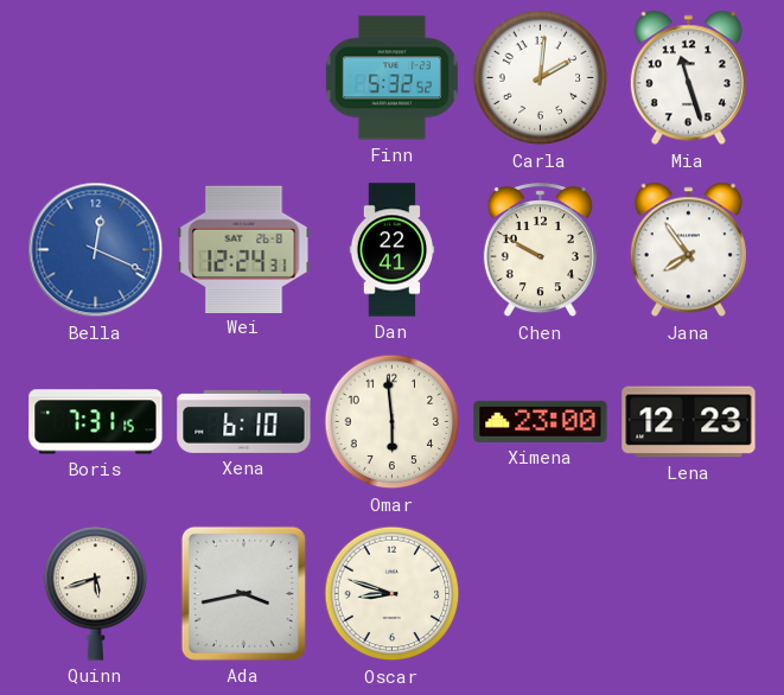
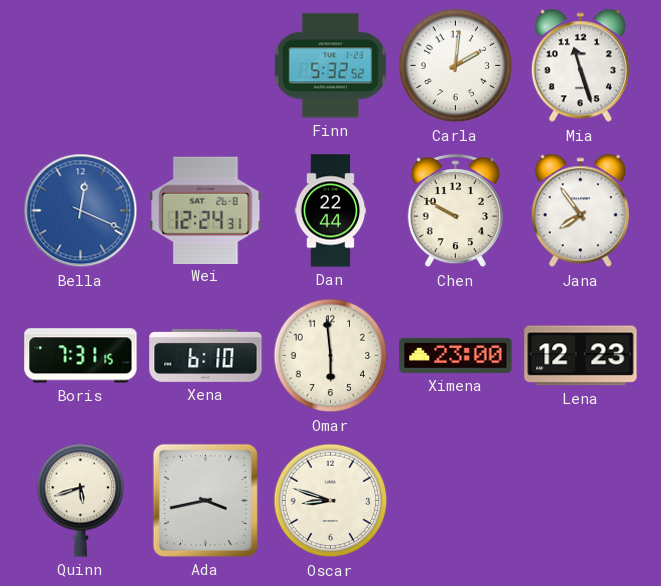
Dan: 22:41 -> 22:44 (331, 211)
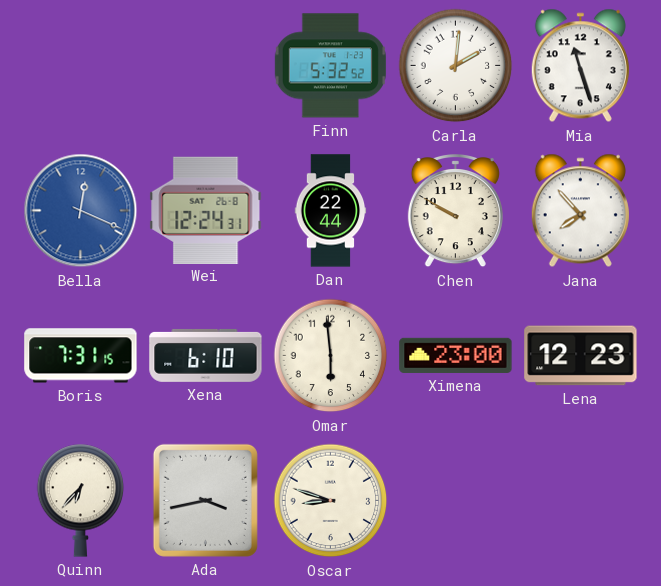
Jana: 7:54 -> 7:53 (580, 211)
Quinn: 5:42 -> 6:37 (81, 500)
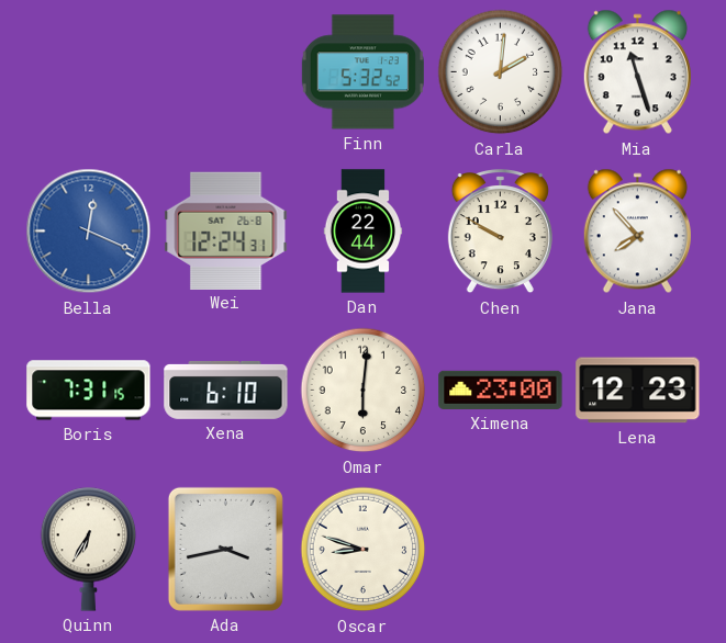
Omar: 5:59 -> 6:01 (364, 391)
Quinn: 6:37 -> 6:35 (89, 549)
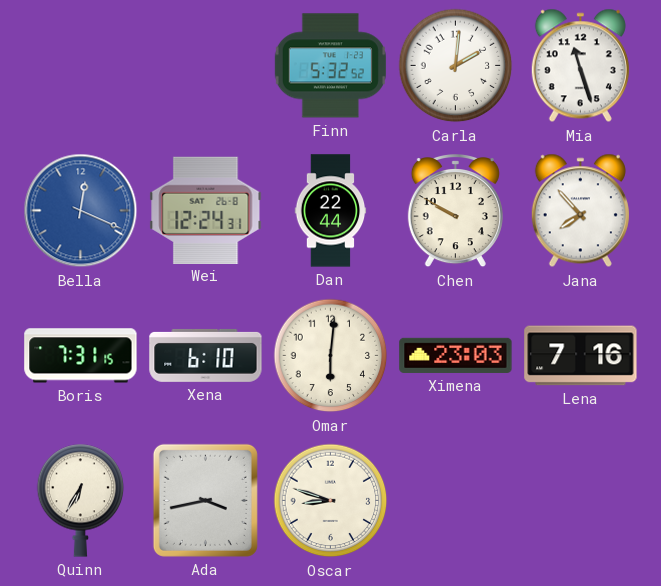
Ximena: 23:00 -> 23:03 (456, 355)
Lena: 12:23 -> 7:16 (581, 356)
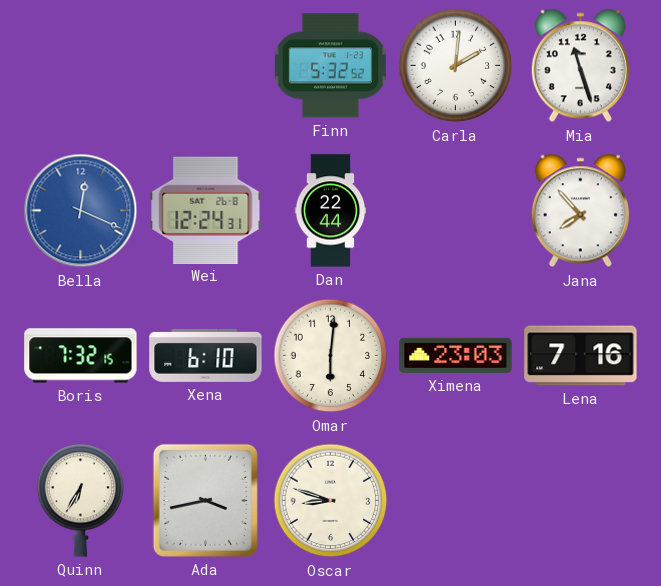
Chen: 9:50 -> none (455, 212)
Boris: 7:31 -> 7:32 (81, 356)
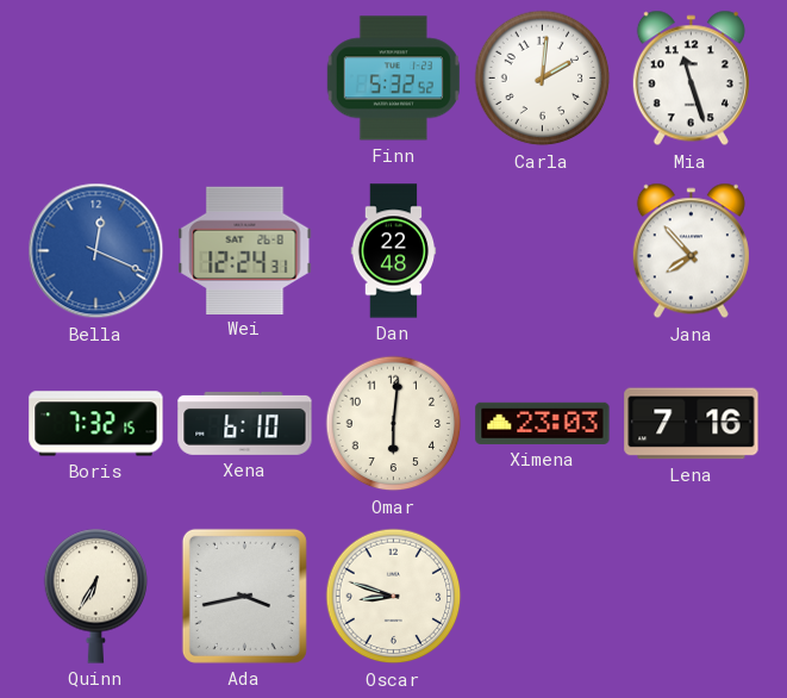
Dan: 22:44 -> 22:48 (394, 251)
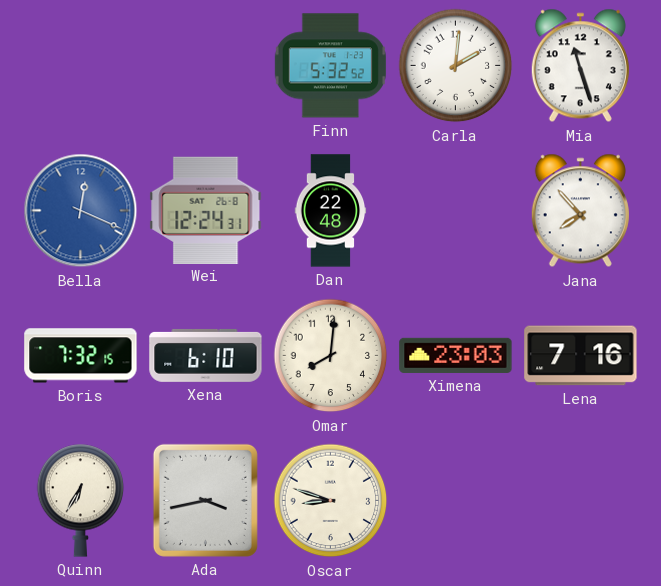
Omar: 6:01 -> 8:01 (331, 356)
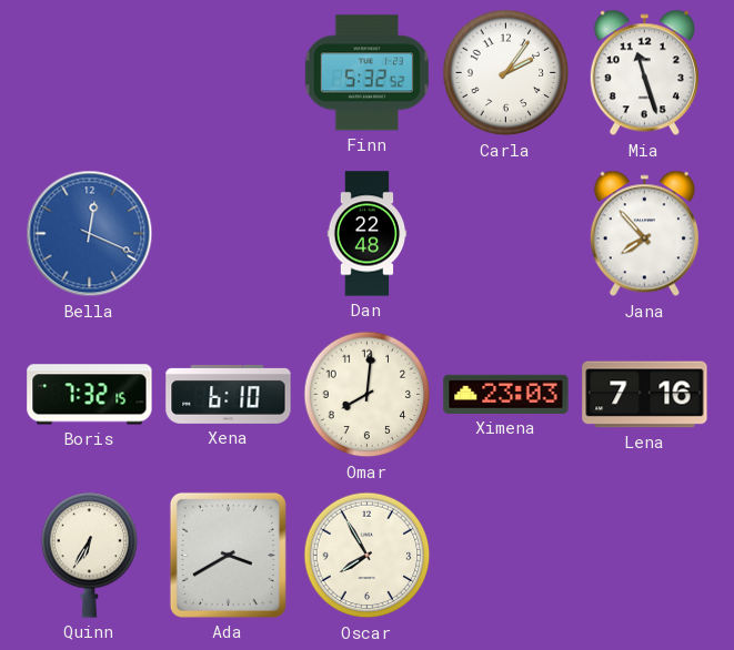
Carla: 2:01 -> 2:06 (506, 73)
Wei: 12:24 -> none (206, 210)
Ada: 3:43 -> 3:40 (228, 555)
Oscar: 8:48 -> 7:55 (368, 556)
